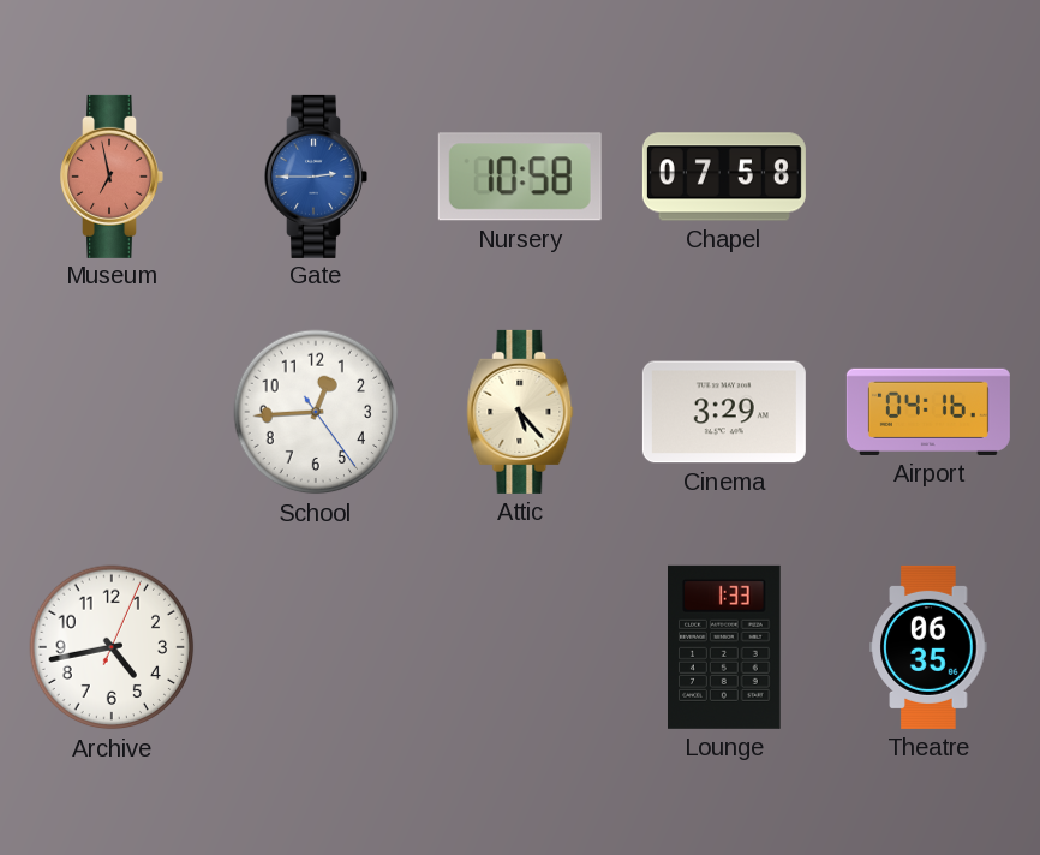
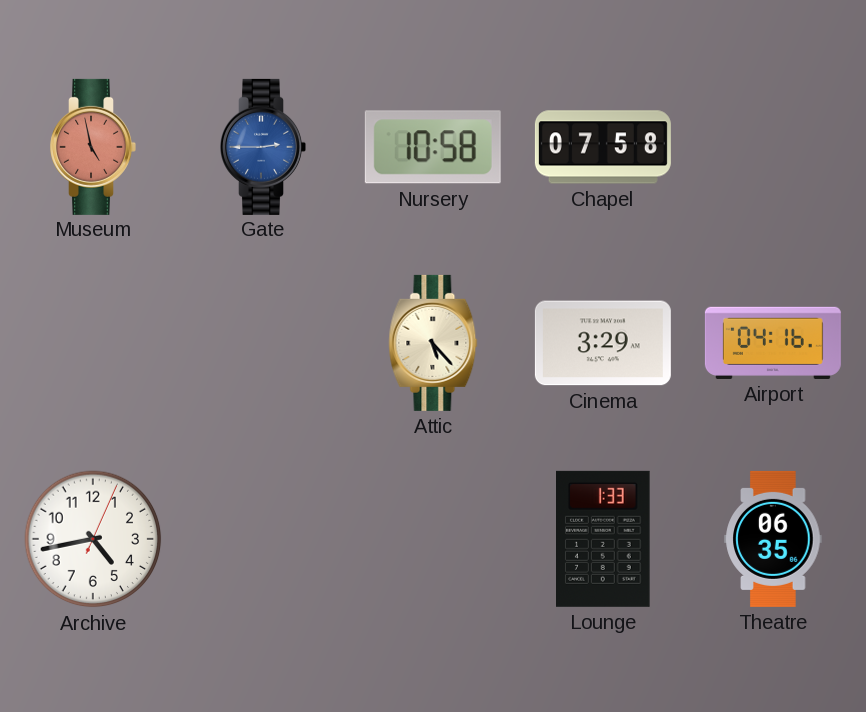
Museum: 6:58 -> 4:58 (93, 147)
School: 12:44 -> none (316, 412)
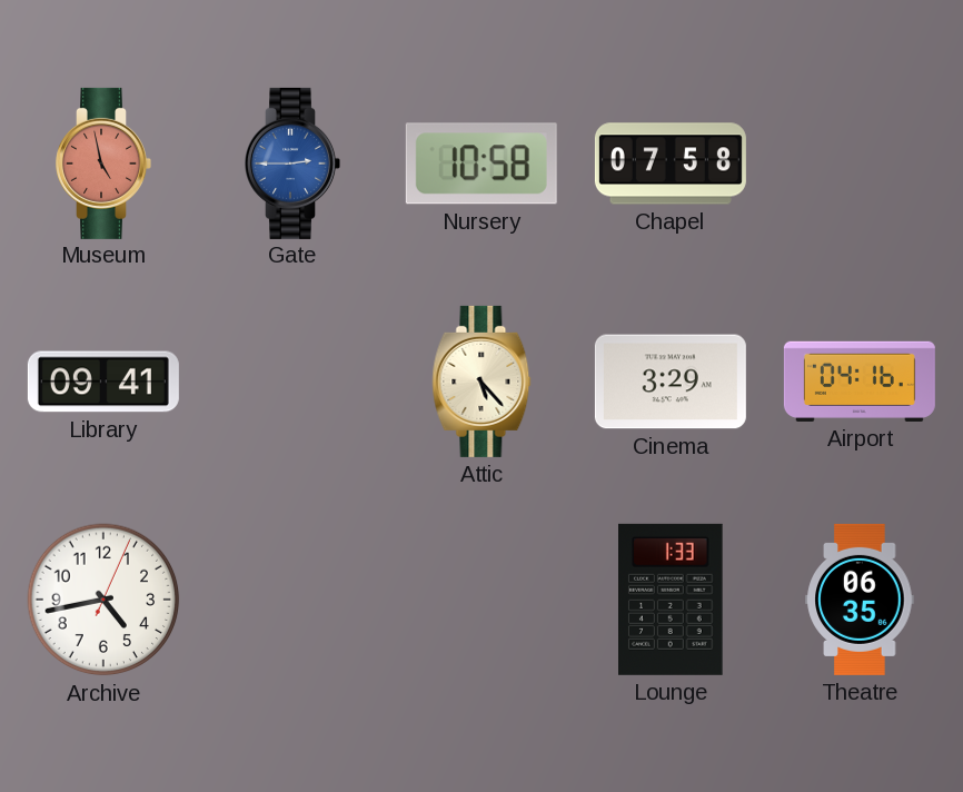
Library: none -> 09:41 (103, 382)
